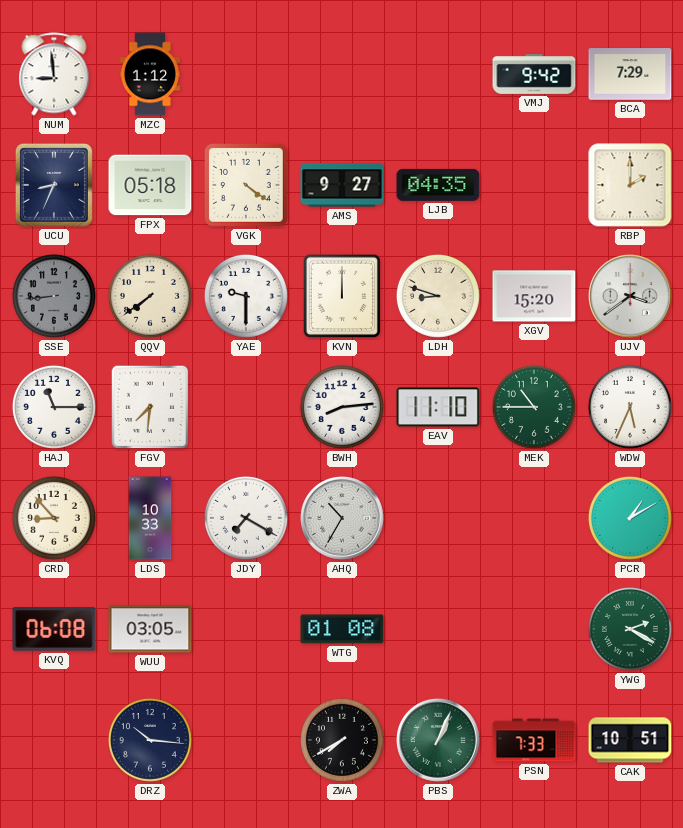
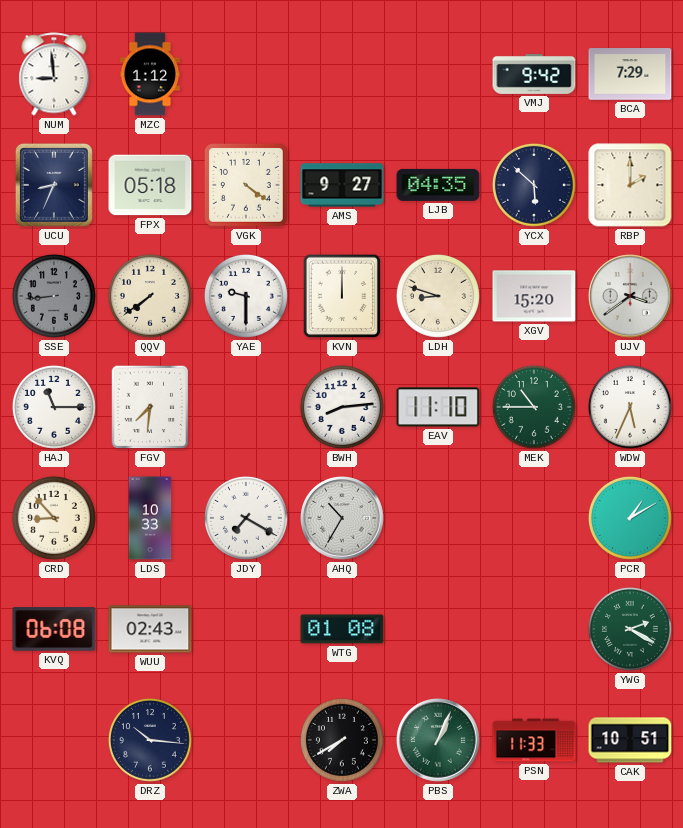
YCX: none -> 5:52 (534, 185)
WUU: 03:05 -> 02:43 (150, 629)
PSN: 7:33 -> 11:33 (534, 740)
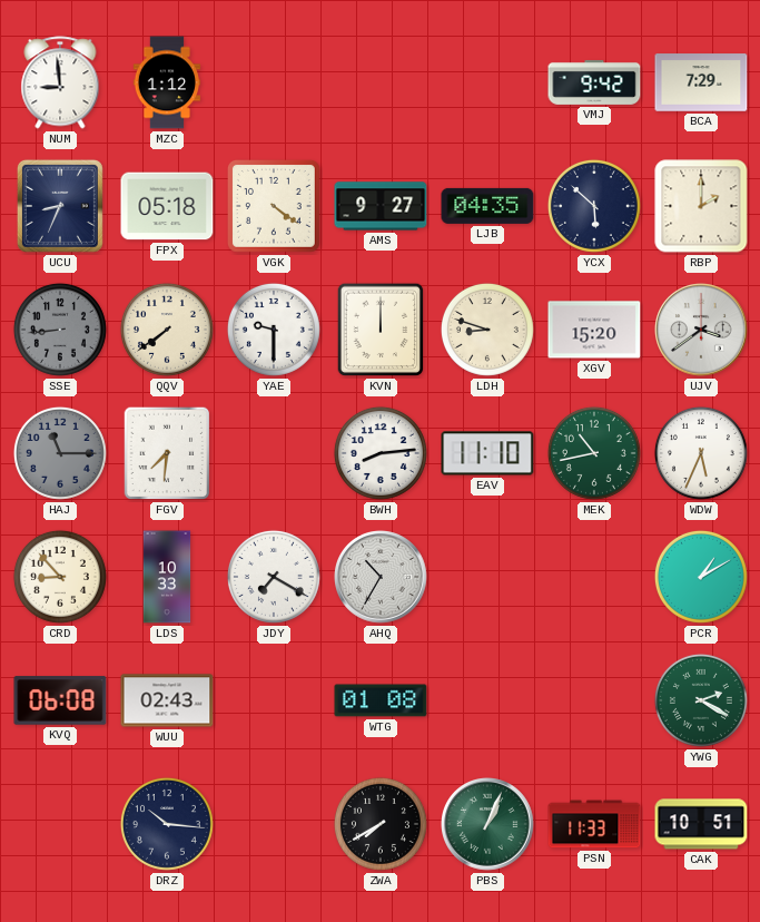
HAJ dial: white -> grey (60, 453)
MEK: 10:45 -> 10:43 (594, 453)
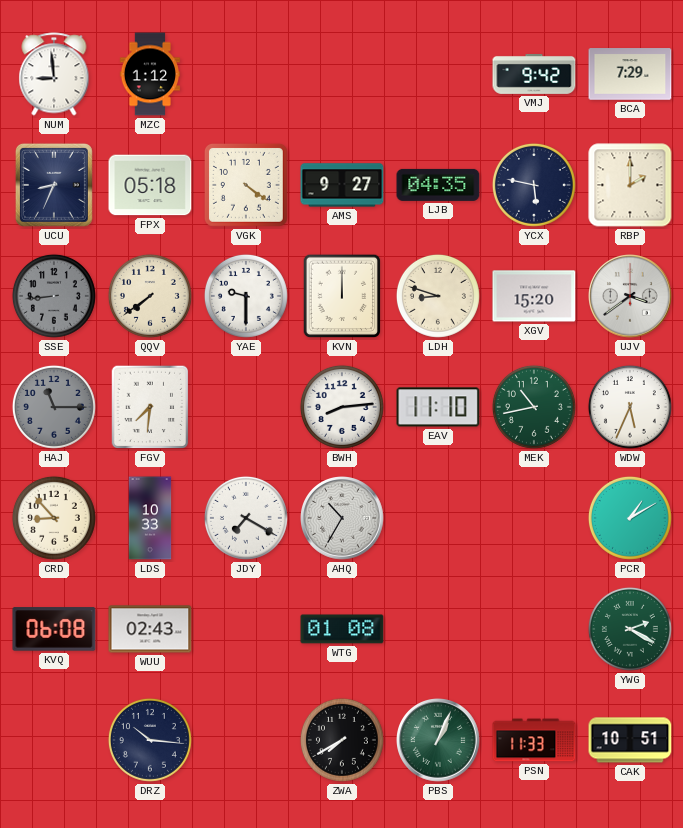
YCX: 5:52 -> 5:47 (534, 185)
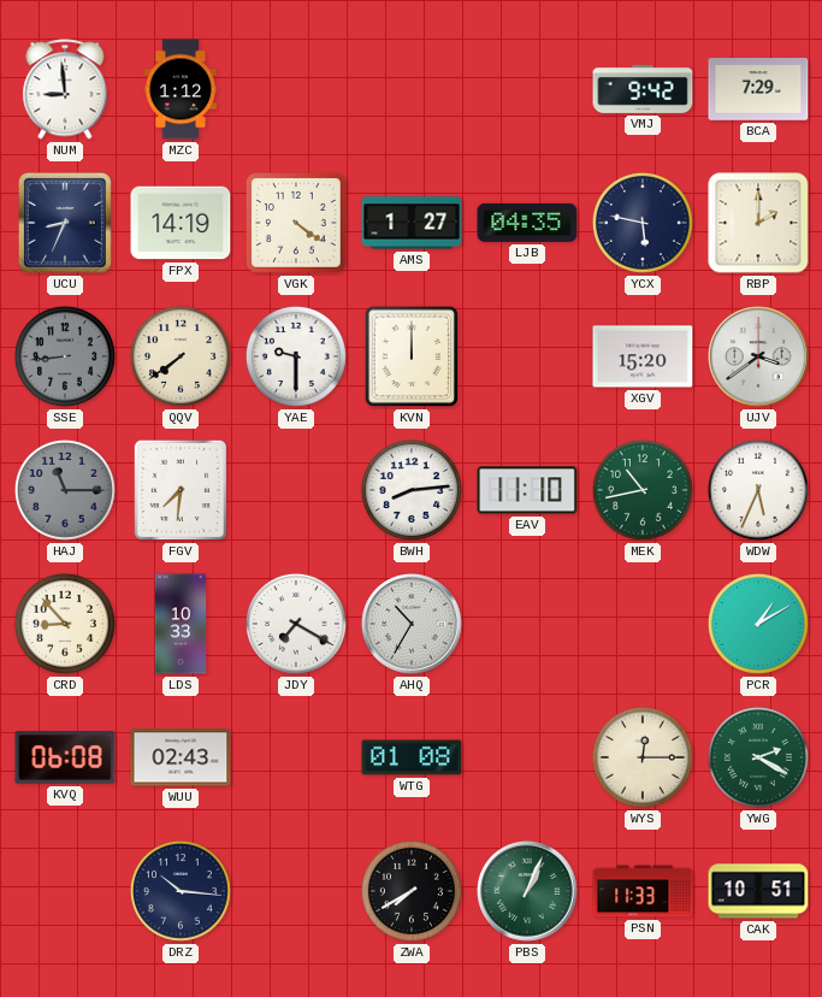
FPX: 05:18 -> 14:19 (181, 223)
AMS: 9:27 -> 1:27 (412, 223)
LDH: 8:48 -> none (438, 296)
WYS: none -> 12:15 (643, 757)
